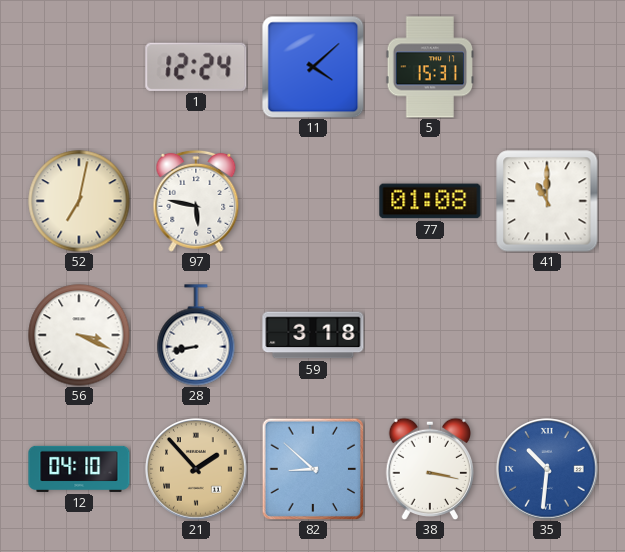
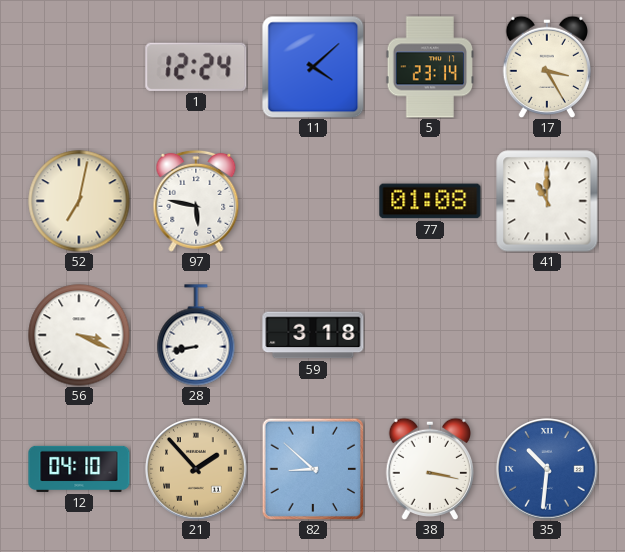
5: 15:31 -> 23:14 (429, 67)
17: none -> 3:25 (546, 67)
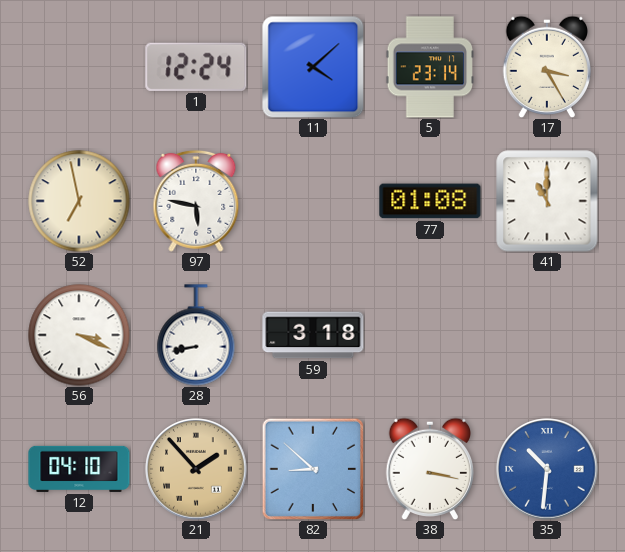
52: 7:02 -> 6:58 (79, 201)
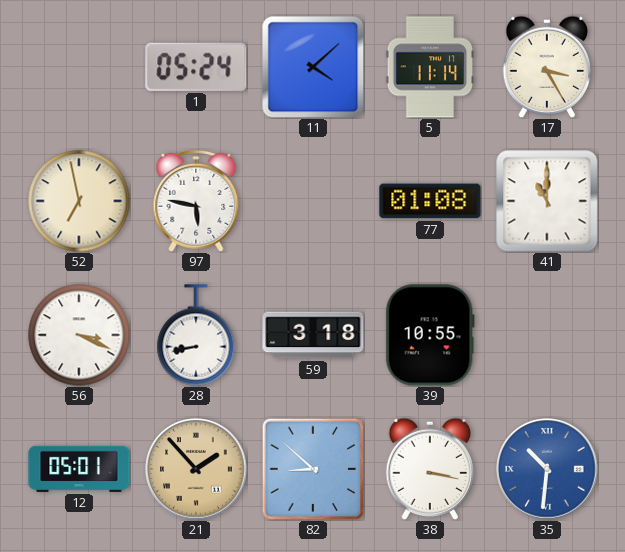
1: 12:24 -> 05:24 (196, 67)
5: 23:14 -> 11:14 (429, 67)
39: none -> 10:55 (430, 335)
12: 04:10 -> 05:01 (79, 469)
